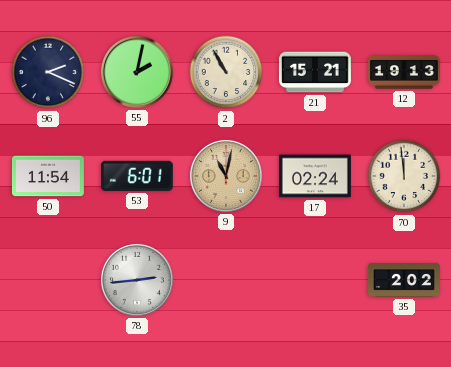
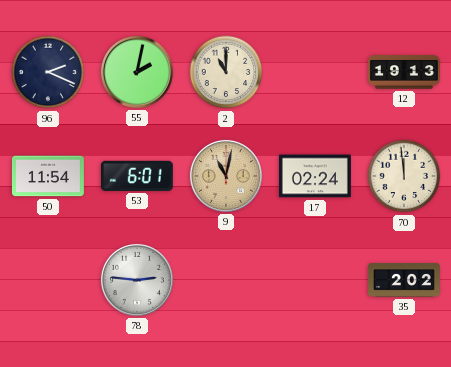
2: 10:55 -> 11:00 (226, 72)
21: 15:21 -> none (315, 72)
78: 2:44 -> 2:46 (137, 280)
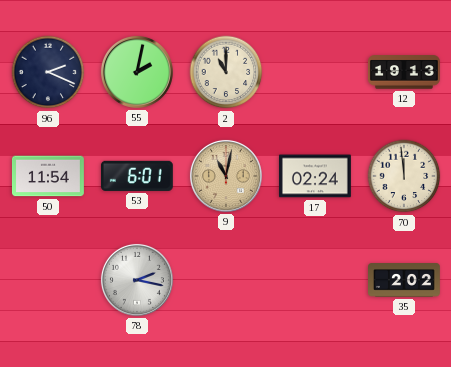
78: 2:46 -> 2:17 (137, 280)
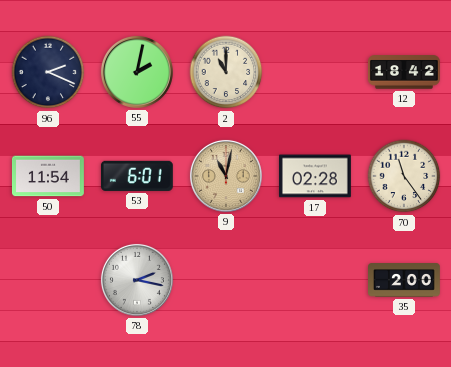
12: 19:13 -> 18:42 (405, 72)
17: 02:24 -> 02:28 (315, 176)
70: 11:59 -> 11:24 (404, 176)
35: 2:02 -> 2:00 (405, 280)
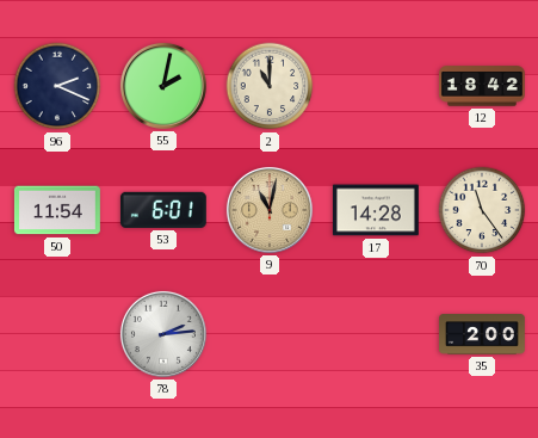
17: 02:28 -> 14:28 (376, 210)
78: 2:17 -> 2:14 (163, 334)
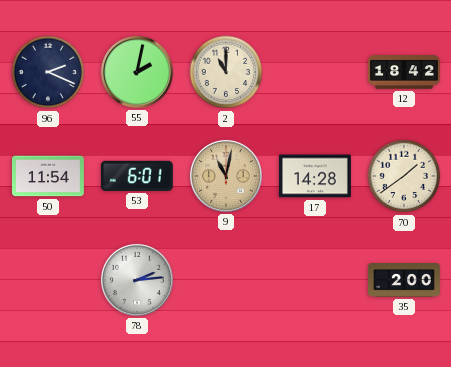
70: 11:24 -> 1:39 (404, 176)
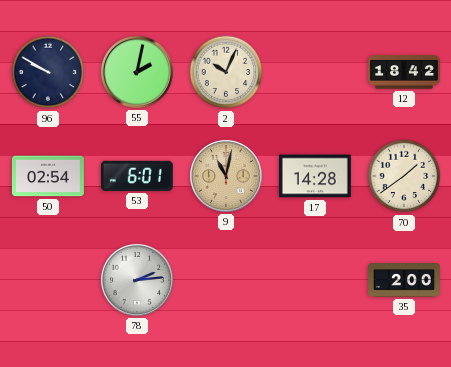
96: 2:19 -> 9:50 (48, 72)
2: 11:00 -> 10:04 (226, 72)
50: 11:54 -> 02:54 (48, 176)
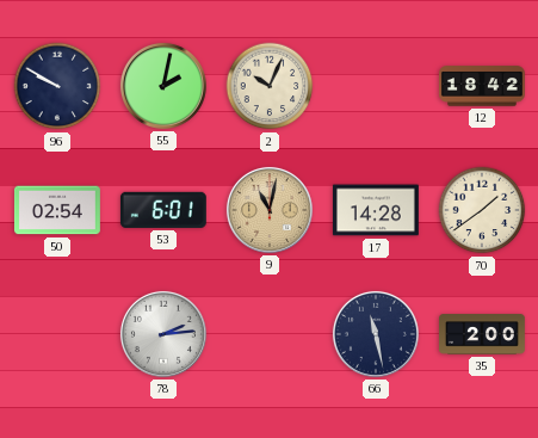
66: none -> 11:28 (376, 334)
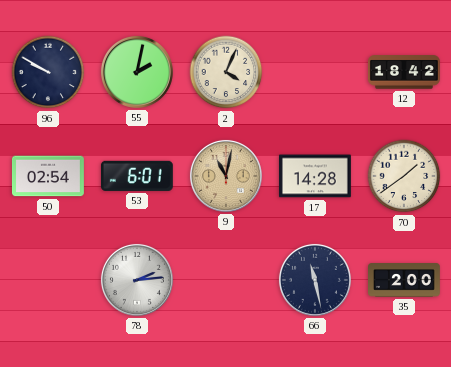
2: 10:04 -> 4:04 (226, 72)
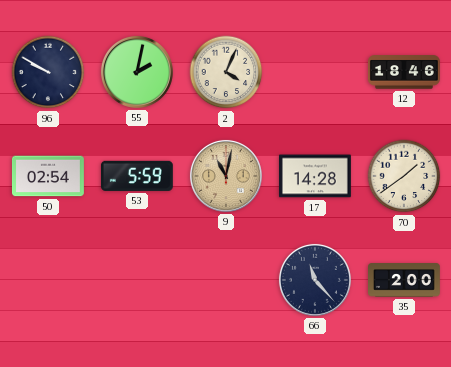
12: 18:42 -> 18:46 (405, 72)
53: 6:01 -> 5:59 (137, 176)
78: 2:14 -> none (137, 280)
66: 11:28 -> 11:23 (315, 280)
